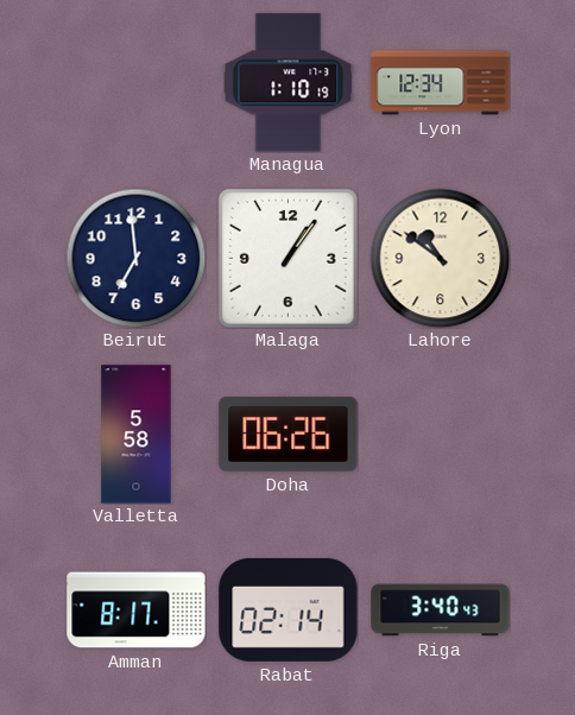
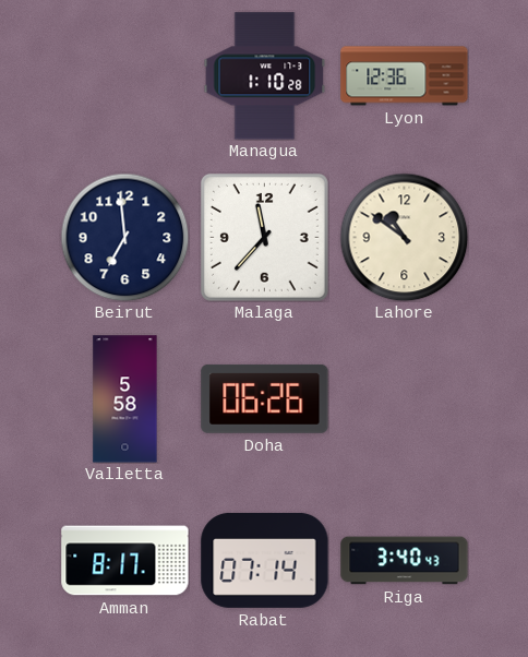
Managua: 1:10:19 -> 1:10:28 (265, 76)
Lyon: 12:34 -> 12:36 (405, 76)
Malaga: 1:06 -> 11:37 (264, 237)
Rabat: 02:14 -> 07:14 (265, 560)
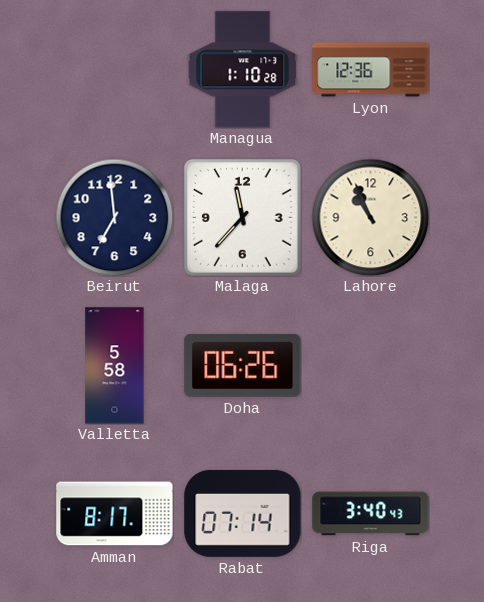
Lahore: 10:51 -> 10:56 (370, 217)
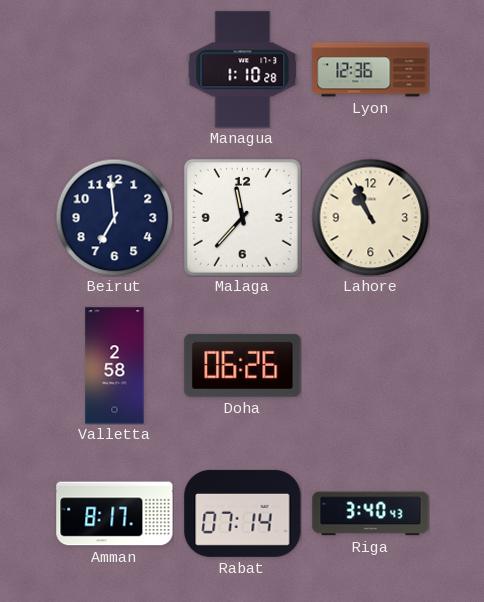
Valletta: 5:58 -> 2:58 (115, 366)
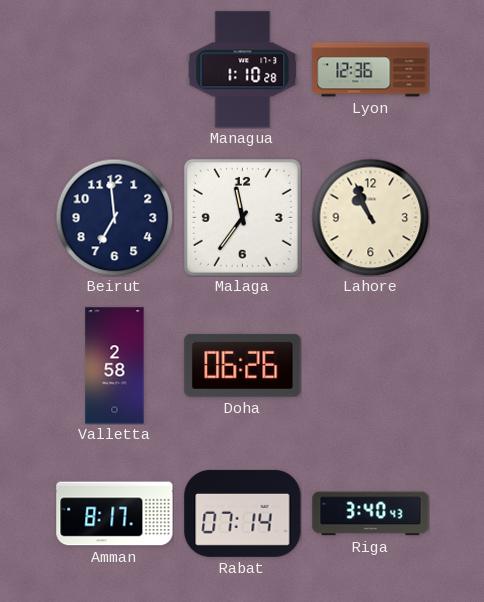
Malaga: 11:37 -> 11:36 (242, 217)
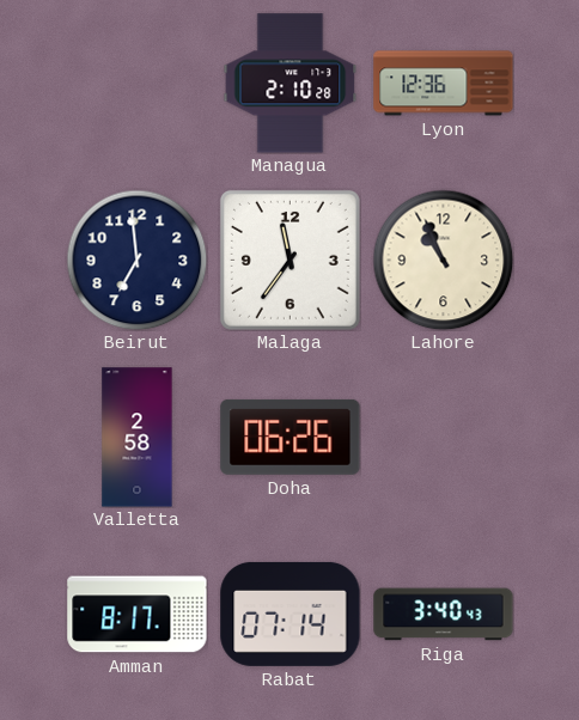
Managua: 1:10 -> 2:10 (291, 84)
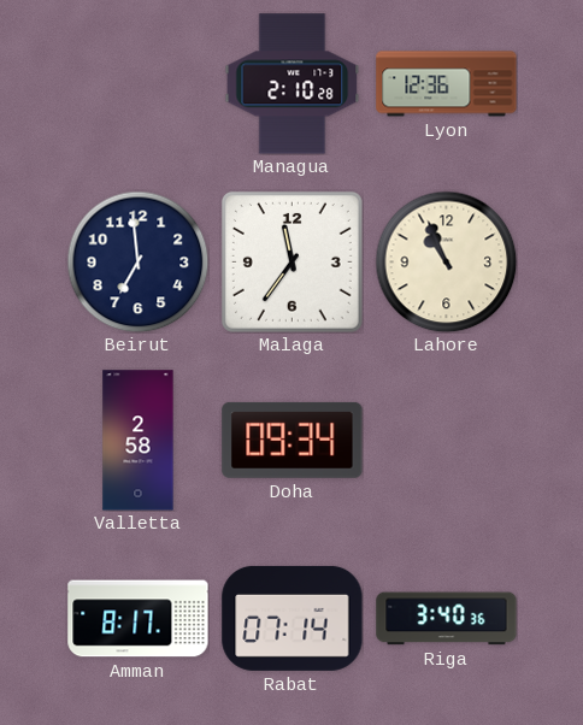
Doha: 06:26 -> 09:34 (293, 440)
Riga: 3:40:43 -> 3:40:36 (447, 619)
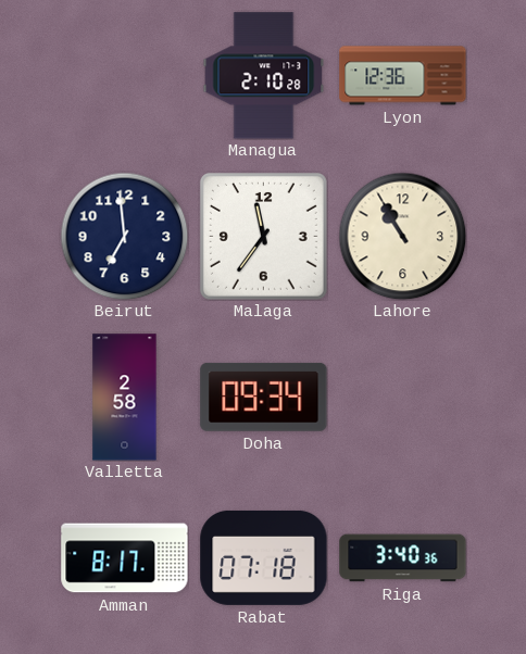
Lahore: 10:56 -> 10:55 (402, 236)
Rabat: 07:14 -> 07:18 (264, 557)
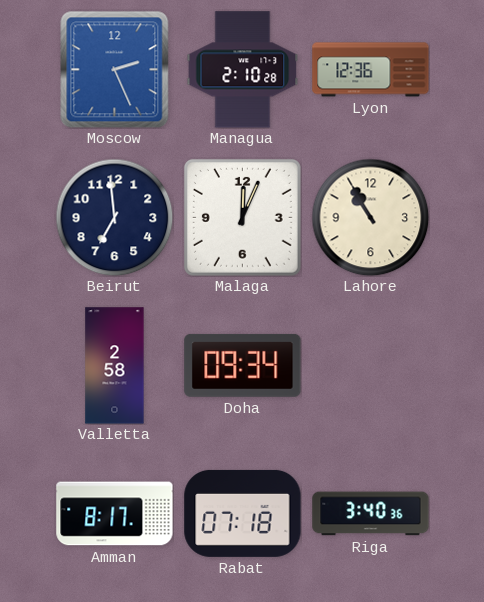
Moscow: none -> 2:26 (115, 69)
Malaga: 11:36 -> 12:04 (242, 217)
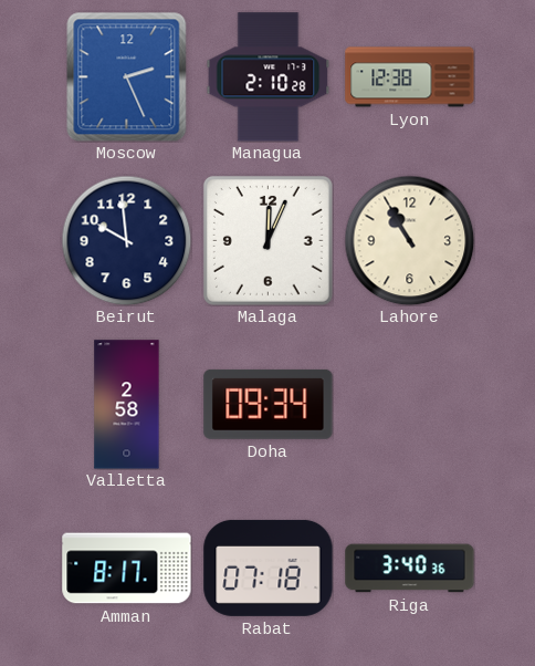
Lyon: 12:36 -> 12:38 (410, 77)
Beirut: 6:59 -> 9:59 (126, 240)
